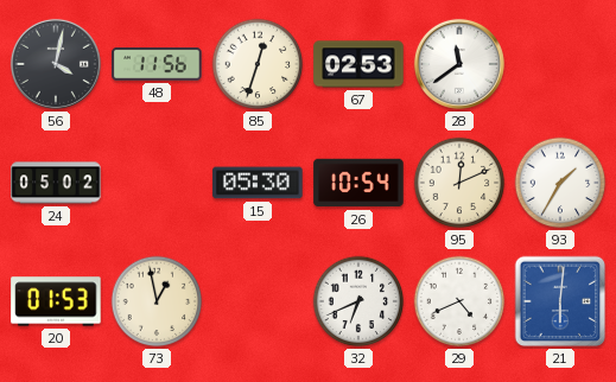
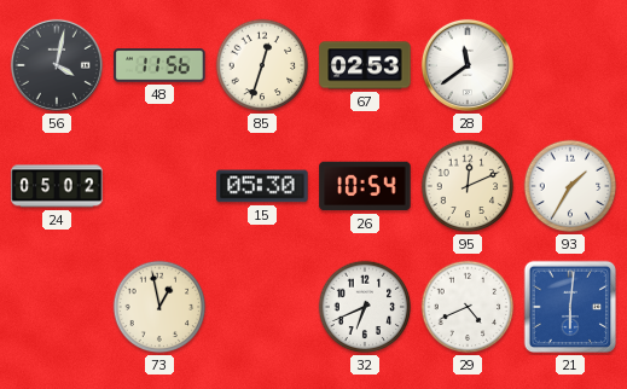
20: 01:53 -> none (56, 301)
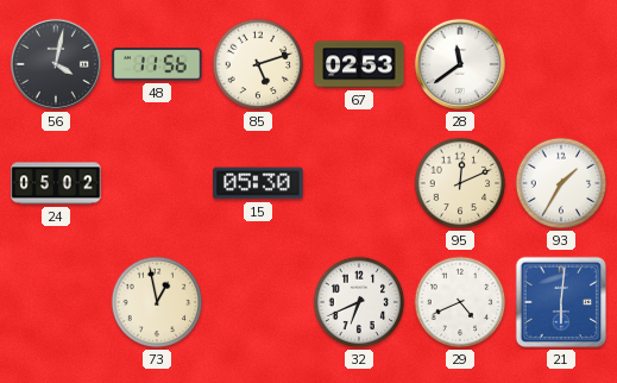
85: 12:33 -> 5:12 (258, 64)
26: 10:54 -> none (365, 186)
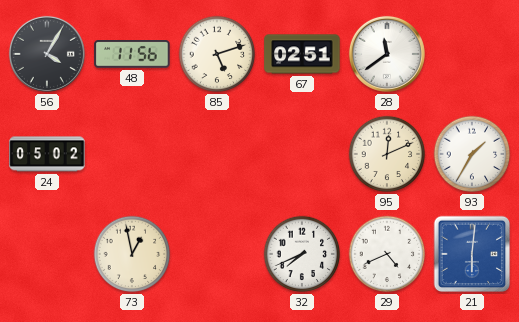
56: 4:02 -> 4:05 (47, 54)
67: 02:53 -> 02:51 (302, 54)
15: 05:30 -> none (258, 183)
32: 6:41 -> 7:41 (302, 254)
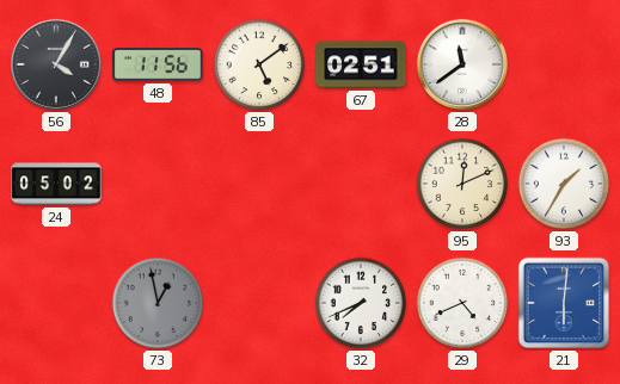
85: 5:12 -> 5:09 (259, 64)
73 dial: cream -> grey (158, 303)
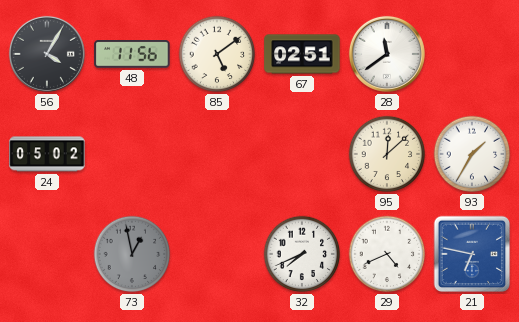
95: 12:11 -> 12:08 (387, 154)
21: 6:01 -> 6:47 (472, 254)
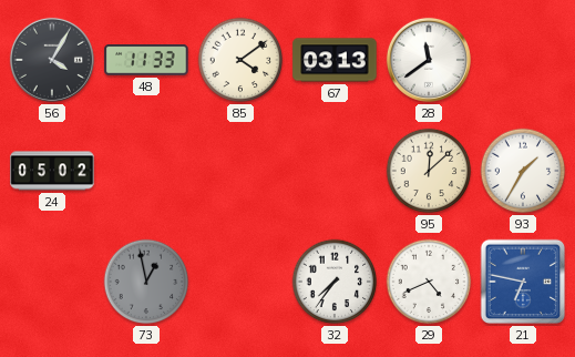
48: 11:56 -> 11:33 (146, 61)
85: 5:09 -> 4:09 (240, 60)
67: 02:51 -> 03:13 (335, 60)
32: 7:41 -> 7:36 (335, 282)
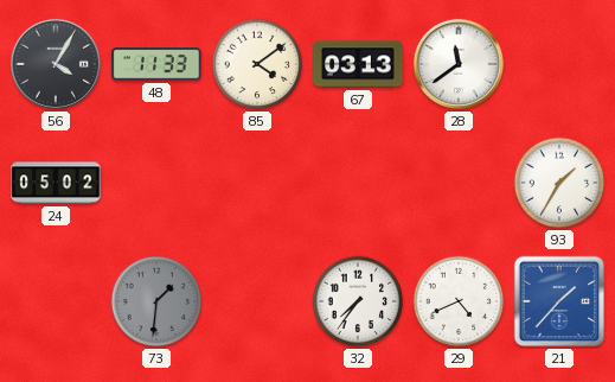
95: 12:08 -> none (429, 171)
73: 12:58 -> 1:31 (156, 301)
21: 6:47 -> 1:37 (559, 301)
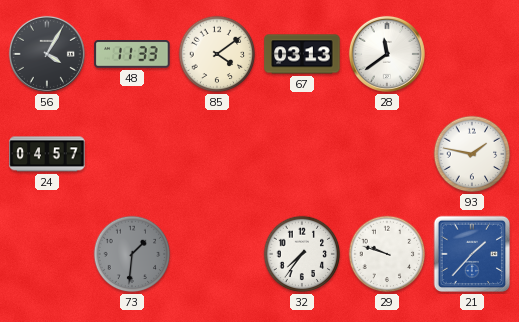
24: 05:02 -> 04:57 (47, 154)
93: 1:35 -> 1:47 (472, 154)
29: 4:41 -> 9:48 (387, 254)
